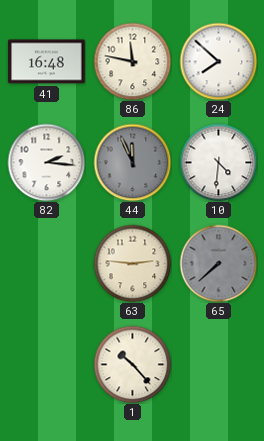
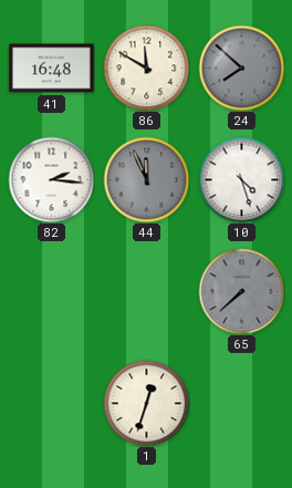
86: 11:47 -> 11:50 (146, 68)
24 dial: white -> grey (241, 68)
10: 4:31 -> 4:27 (241, 179)
63: 2:46 -> none (132, 263)
1: 10:23 -> 12:33 (146, 403)
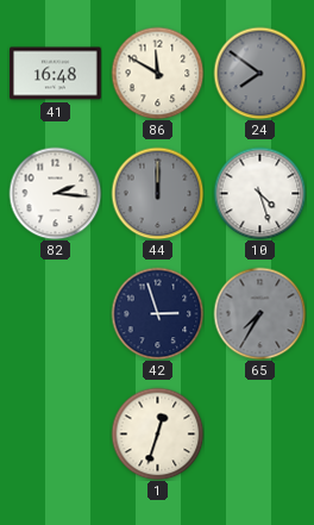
24: 7:52 -> 7:51 (259, 73)
44: 11:56 -> 12:00 (157, 193)
42: none -> 2:57 (157, 313)
65: 7:38 -> 7:35 (259, 313)
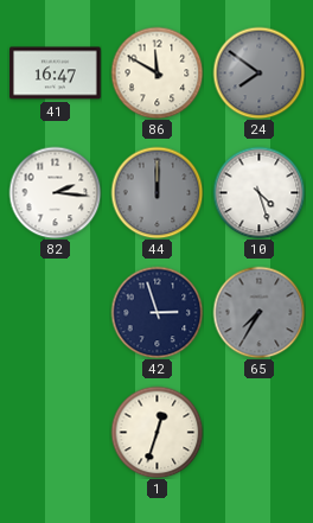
41: 16:48 -> 16:47 (56, 74)
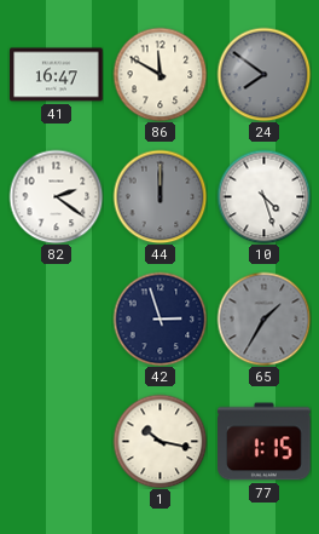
82: 2:16 -> 2:21 (56, 196)
65: 7:35 -> 1:35 (263, 318)
1: 12:33 -> 10:17 (159, 441)
77: none -> 1:15 (265, 442)
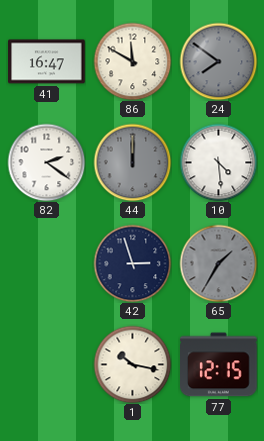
10: 4:27 -> 4:29 (218, 162)
77: 1:15 -> 12:15 (219, 365)
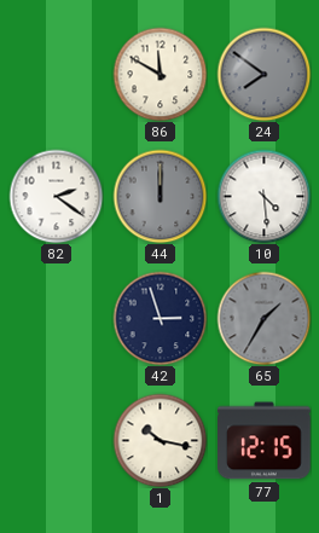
41: 16:47 -> none (47, 62)
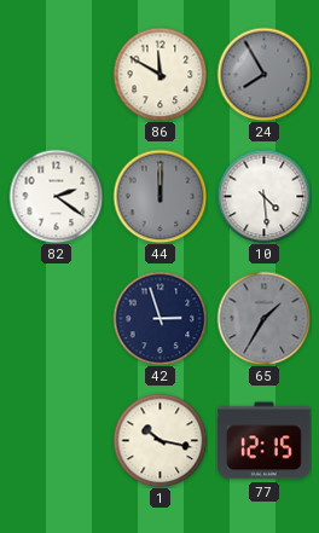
24: 7:51 -> 7:55 (263, 74)
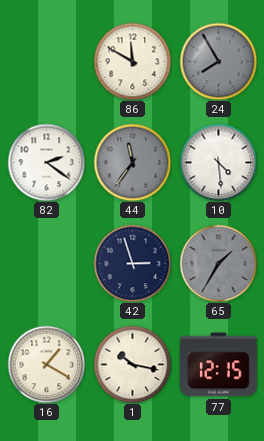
44: 12:00 -> 11:36 (132, 162)
16: none -> 1:20 (46, 364)
